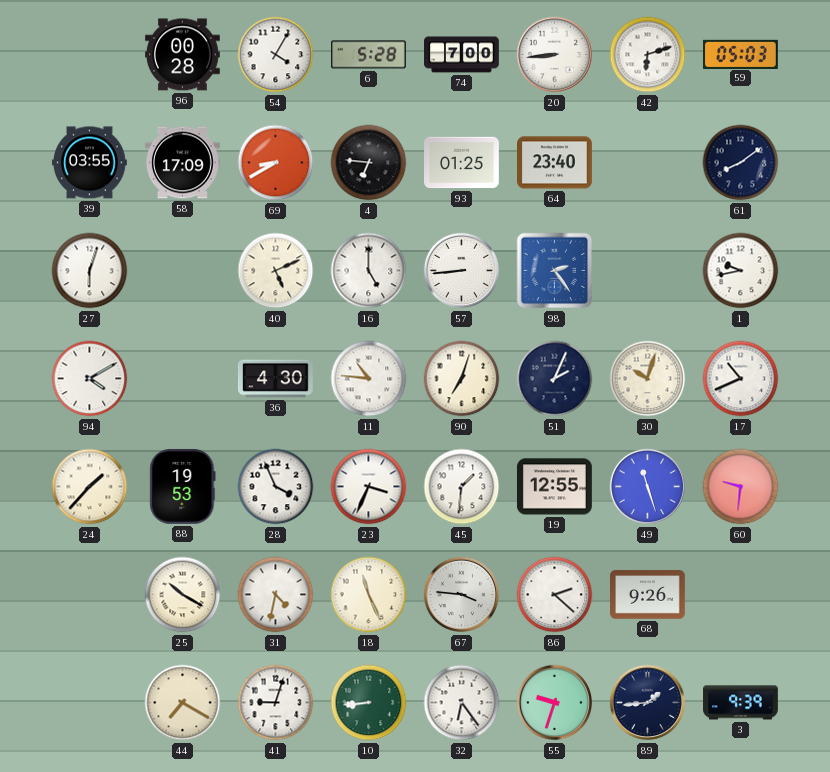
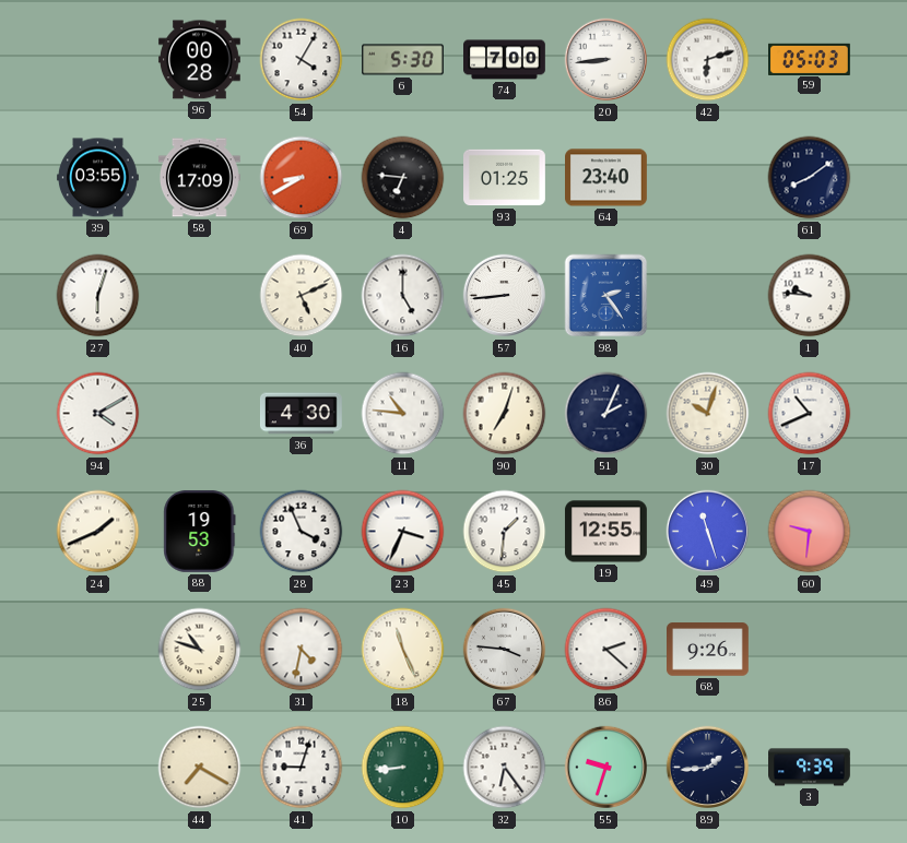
6: 5:28 -> 5:30 (403, 60)
1: 9:43 -> 9:46 (810, 296)
24: 1:37 -> 1:41 (98, 532)
25: 10:20 -> 10:48 (200, 650)
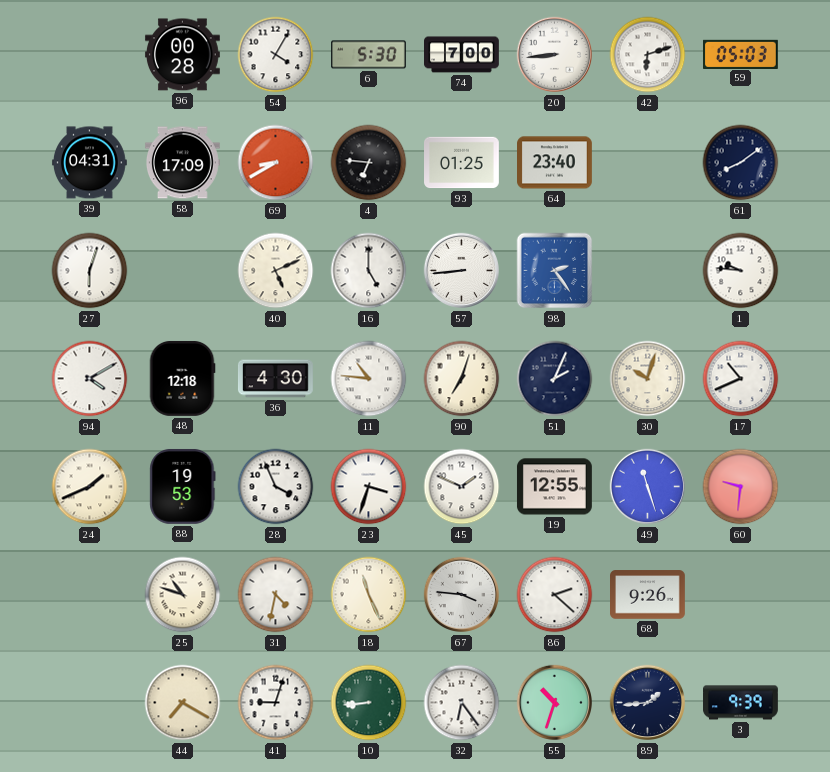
39: 03:55 -> 04:31 (89, 163)
48: none -> 12:18 (182, 378)
23: 3:34 -> 3:33 (369, 487)
45: 1:31 -> 1:49 (462, 487)
55: 9:33 -> 10:33 (555, 703)
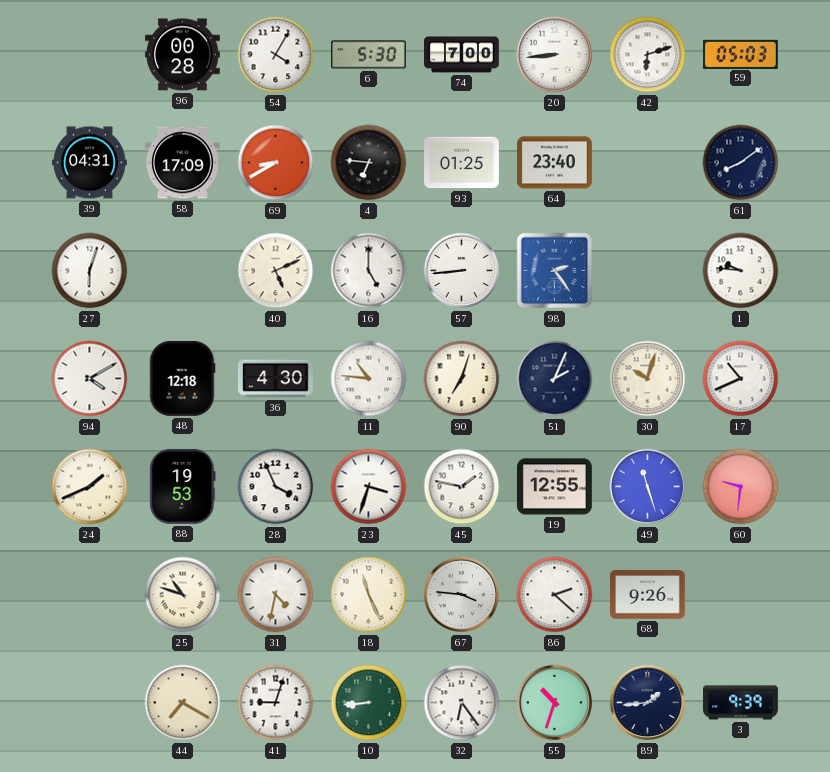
45: 1:49 -> 1:47 (462, 487)
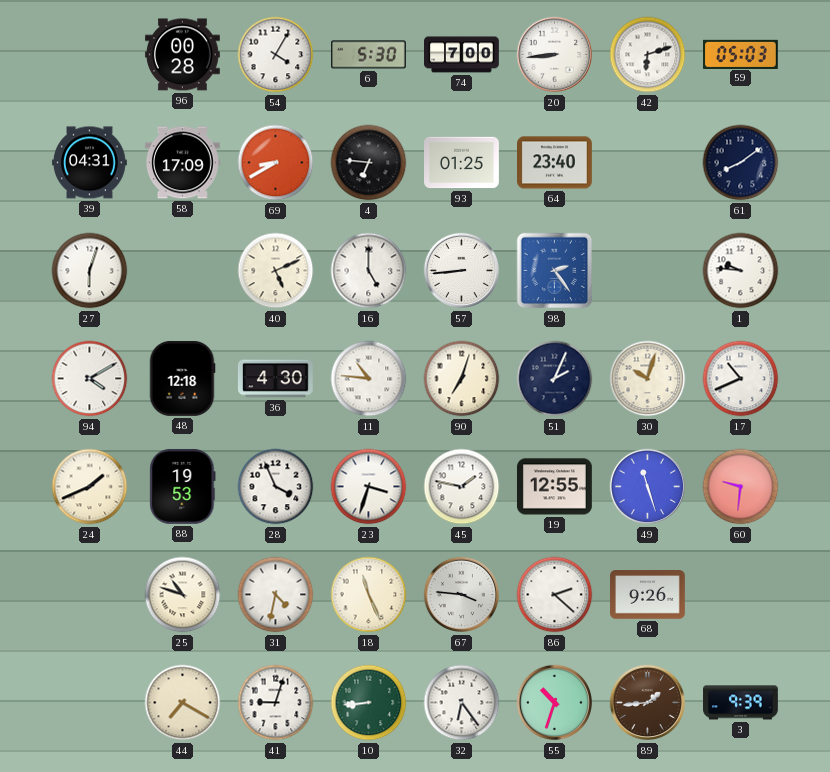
89 dial: navy -> brown (648, 703)
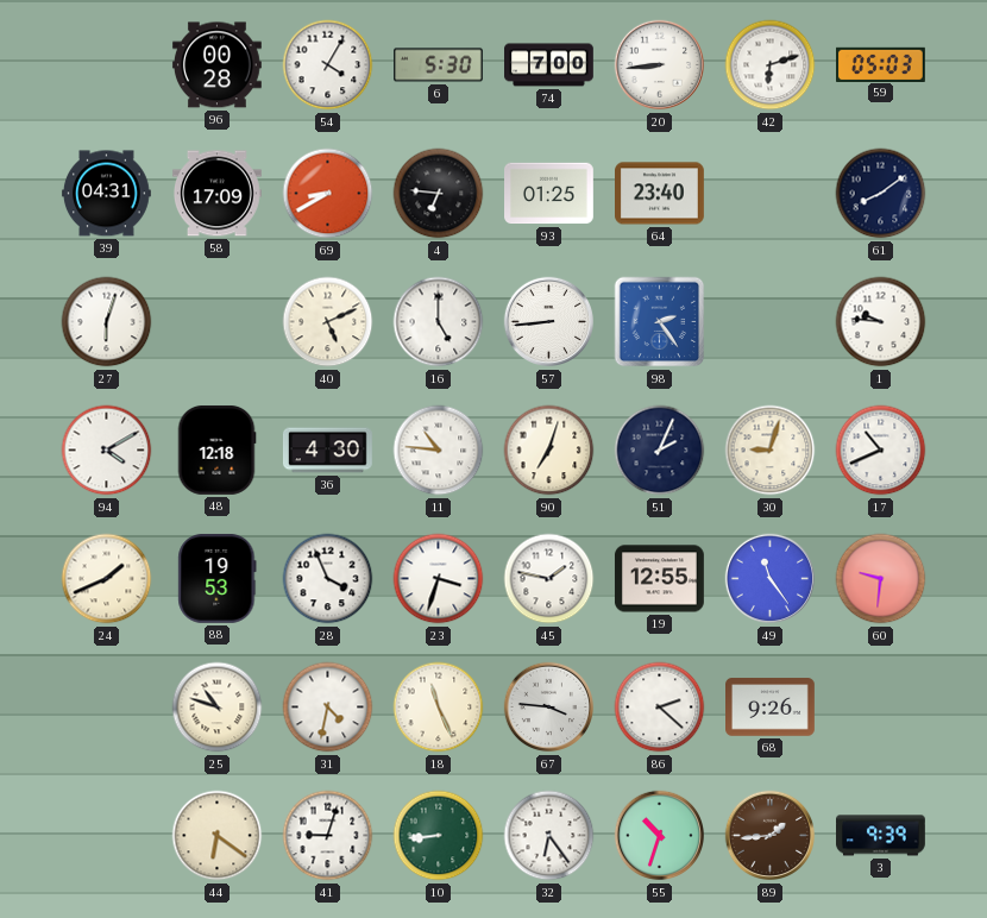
30: 10:03 -> 9:03 (771, 451)
49: 11:27 -> 11:24 (771, 579)
44: 7:20 -> 6:21 (218, 836)
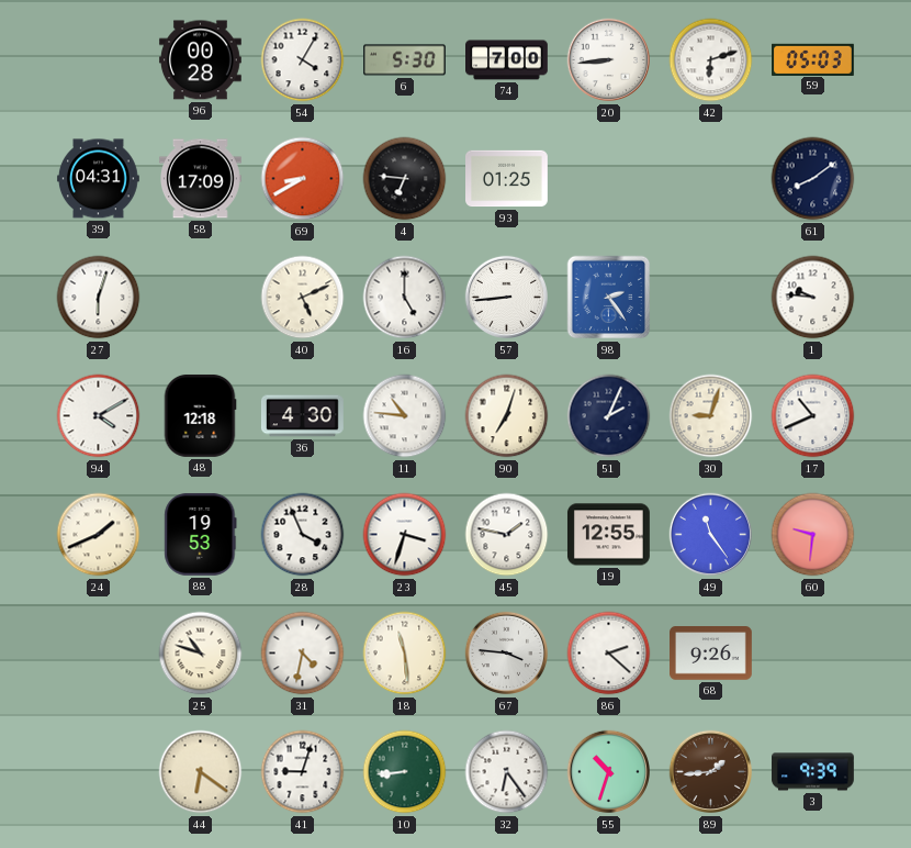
64: 23:40 -> none (660, 194)
18: 11:26 -> 11:29 (405, 654)
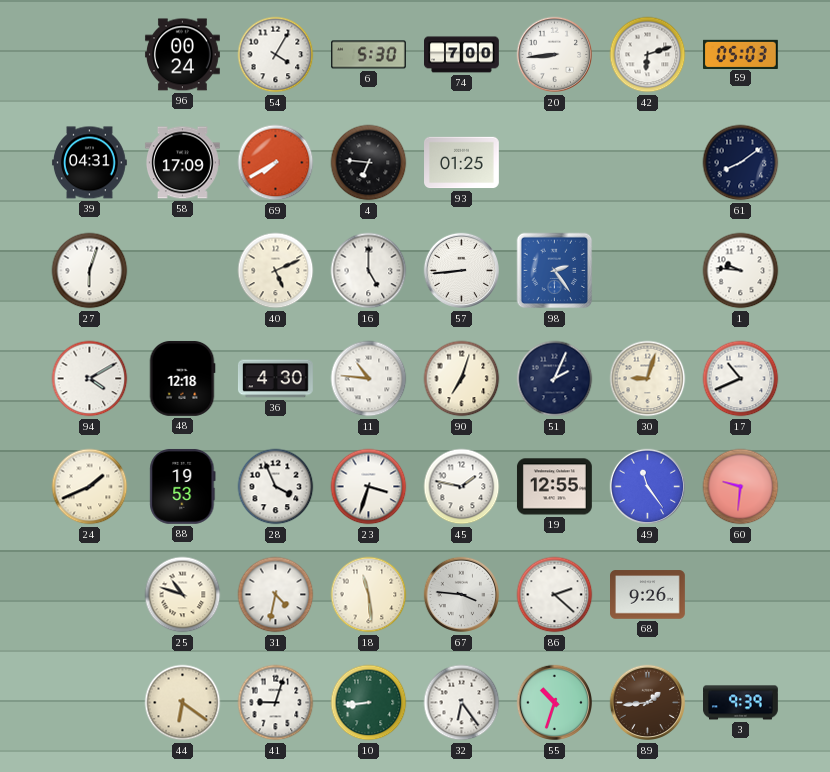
96: 00:28 -> 00:24 (182, 55)
69: 8:40 -> 7:40 (276, 163)
